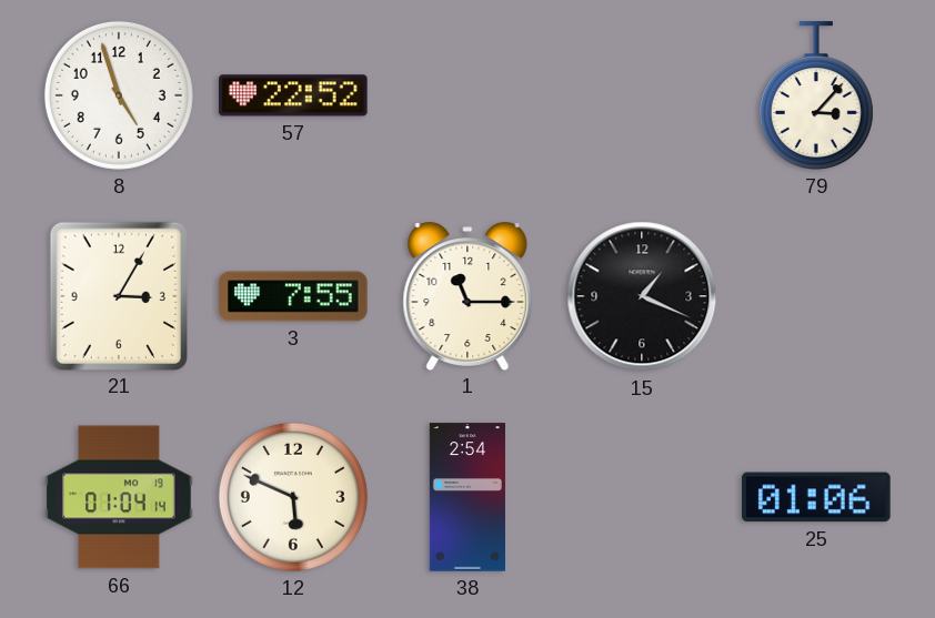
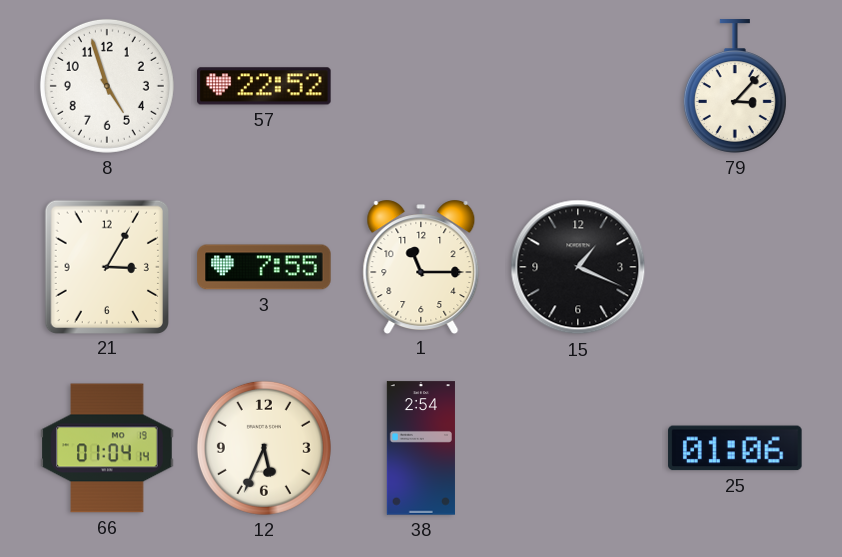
12: 5:49 -> 5:34 (264, 448)
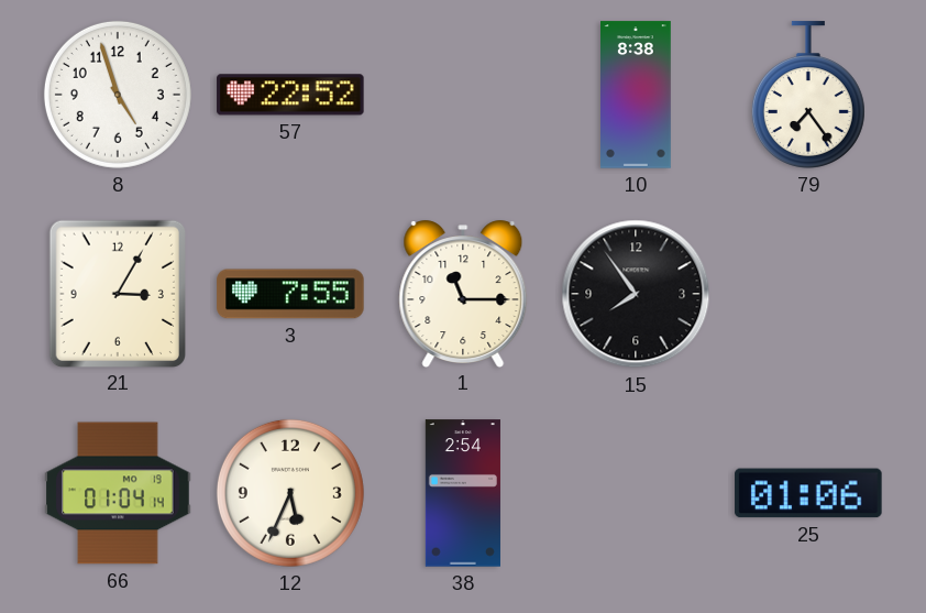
10: none -> 8:38 (637, 95)
79: 3:07 -> 7:24 (808, 95)
15: 1:19 -> 7:54 (636, 294)
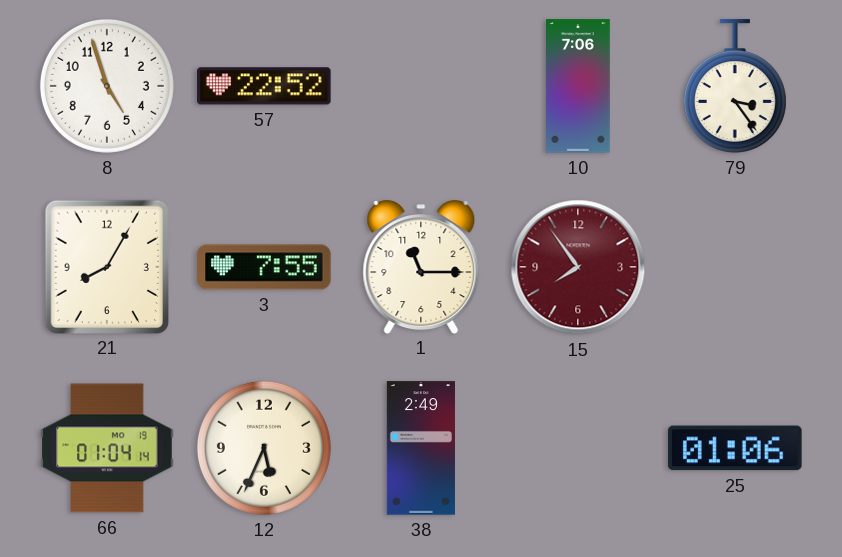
10: 8:38 -> 7:06 (579, 86)
79: 7:24 -> 3:24 (735, 86)
21: 3:05 -> 8:05 (106, 266)
15 dial: black -> burgundy (578, 267)
38: 2:54 -> 2:49 (421, 448)
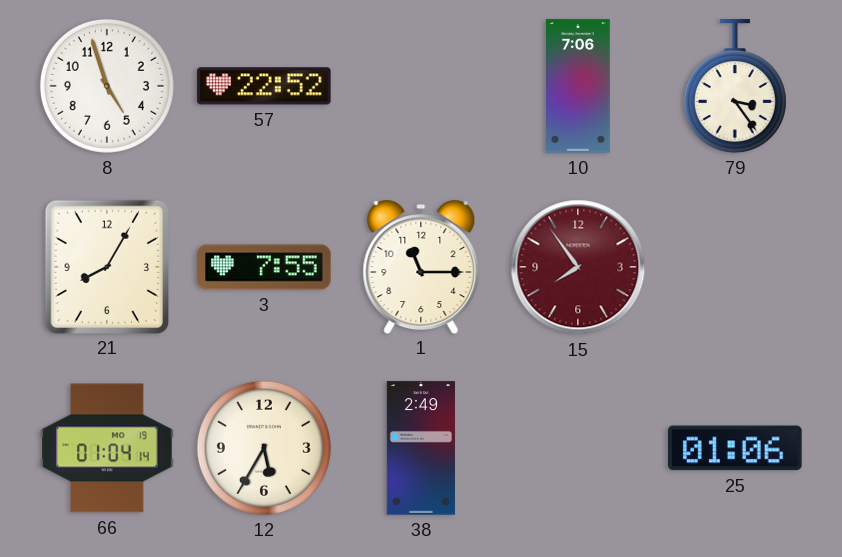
12: 5:34 -> 5:35 (264, 448)
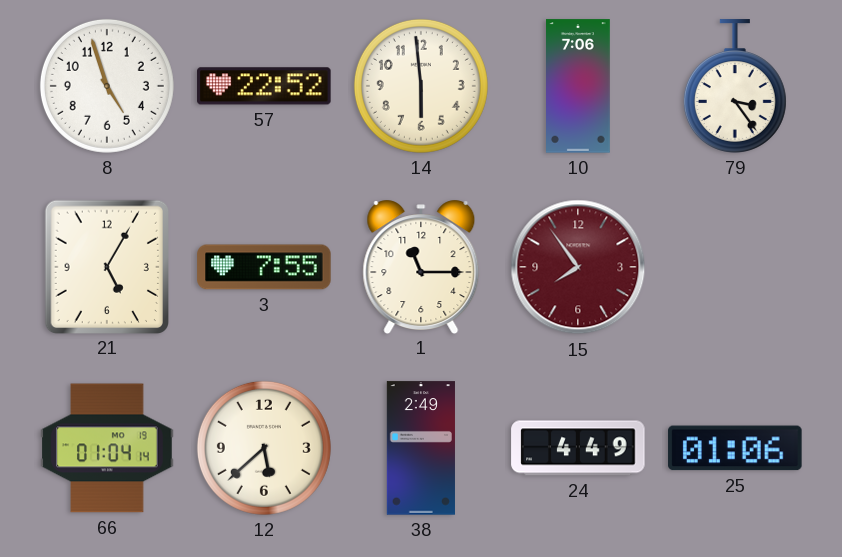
14: none -> 5:59 (421, 86)
21: 8:05 -> 5:05 (106, 266)
12: 5:35 -> 5:38 (264, 448)
24: none -> 4:49 (578, 448)
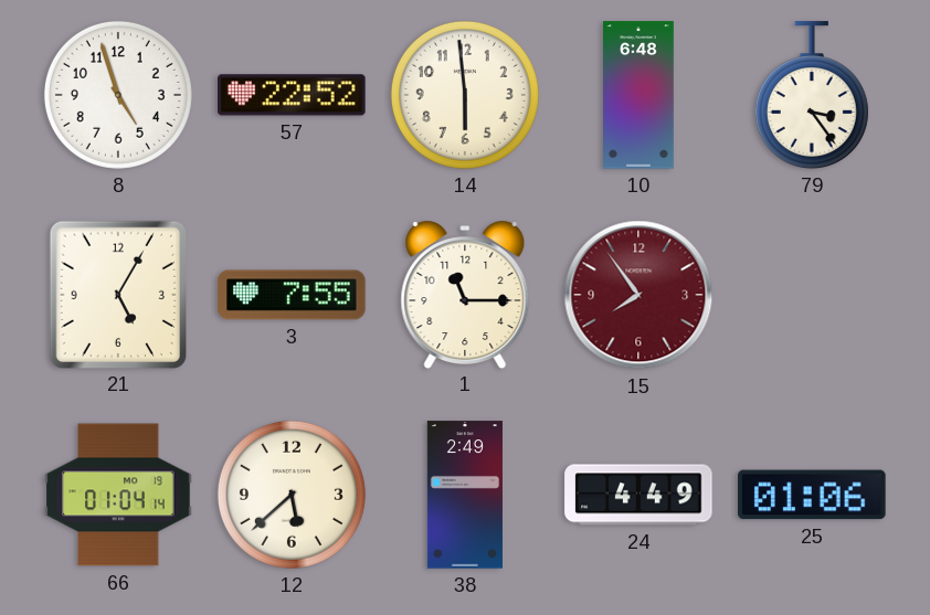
10: 7:06 -> 6:48 (640, 95)
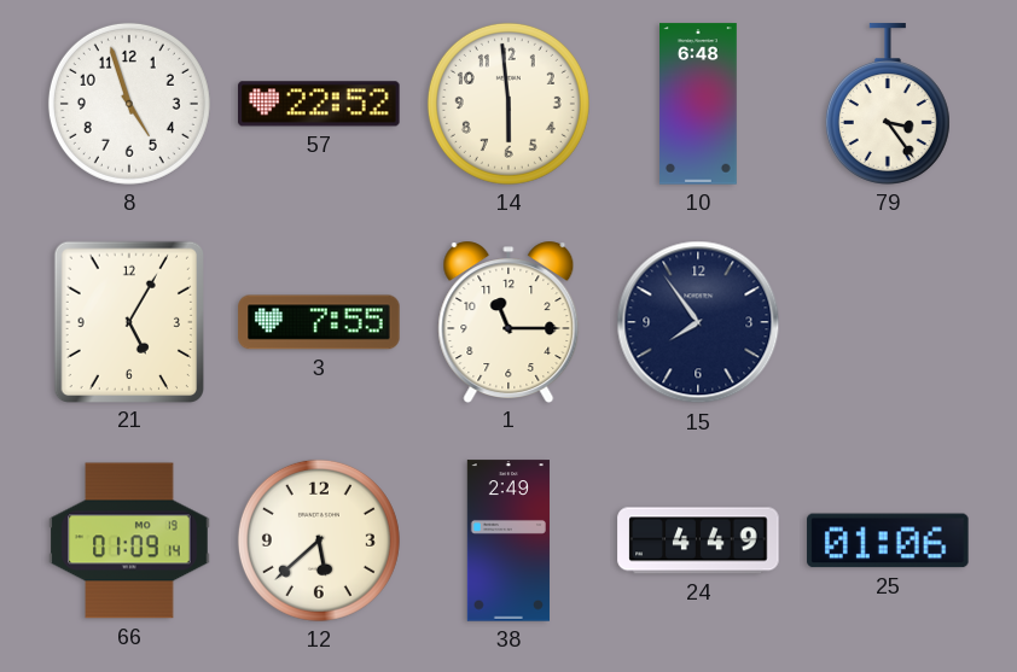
15 dial: burgundy -> navy (698, 322)
66: 01:04 -> 01:09 (129, 540)
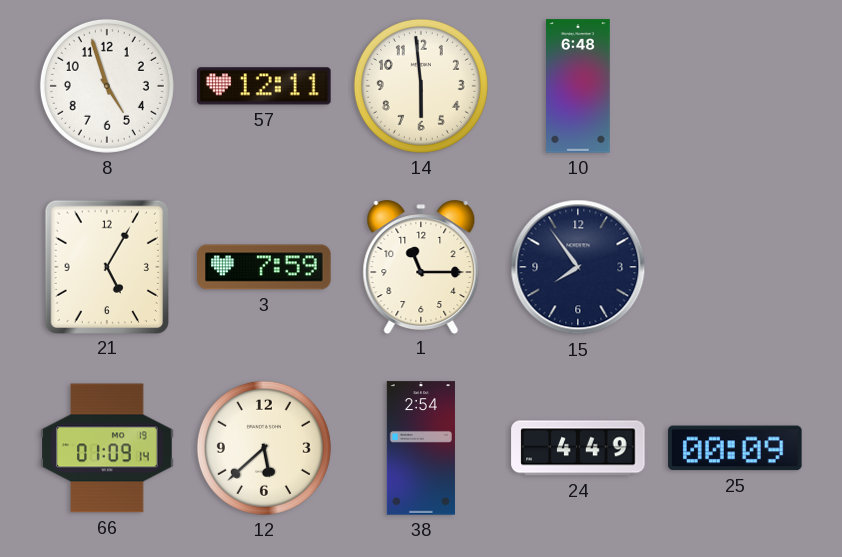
57: 22:52 -> 12:11 (264, 86)
79: 3:24 -> none (888, 104)
3: 7:55 -> 7:59 (264, 267)
38: 2:49 -> 2:54 (421, 448)
25: 01:06 -> 00:09 (735, 448)
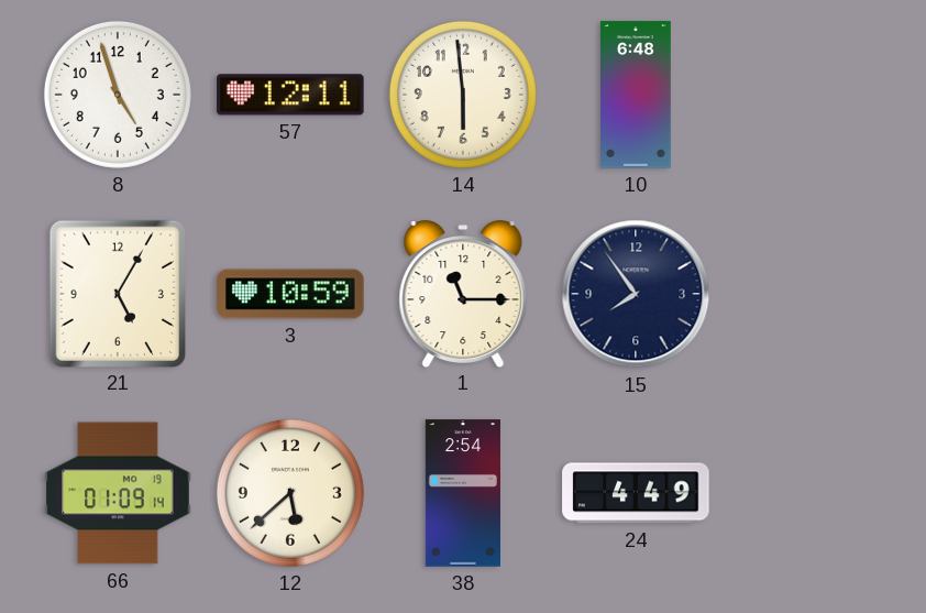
3: 7:59 -> 10:59 (290, 294)
25: 00:09 -> none (735, 448)
